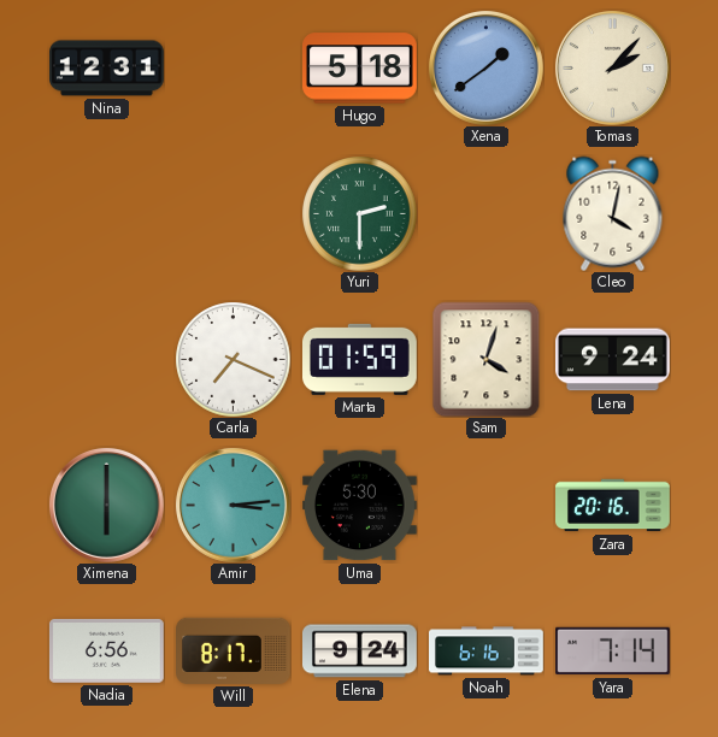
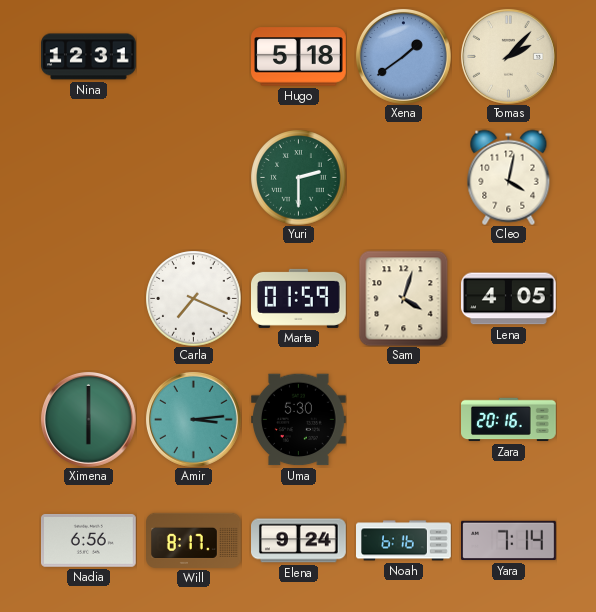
Lena: 9:24 -> 4:05 (509, 299)
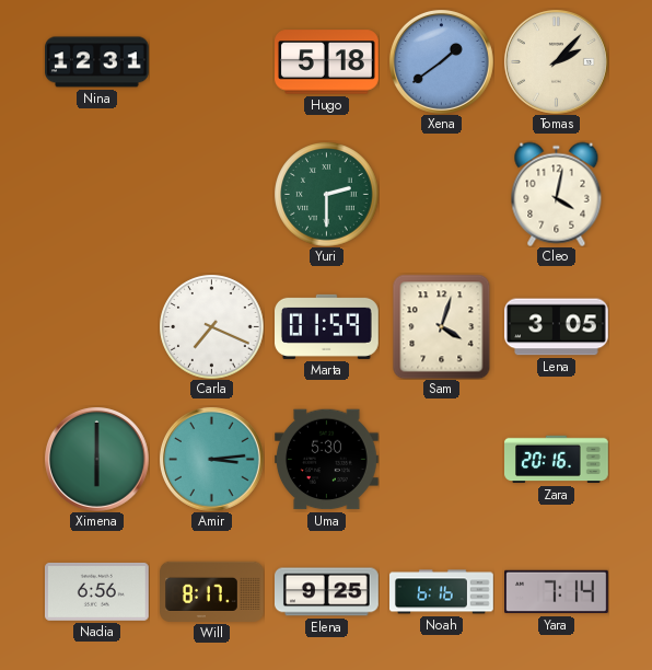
Lena: 4:05 -> 3:05 (557, 327)
Elena: 9:24 -> 9:25 (327, 592)
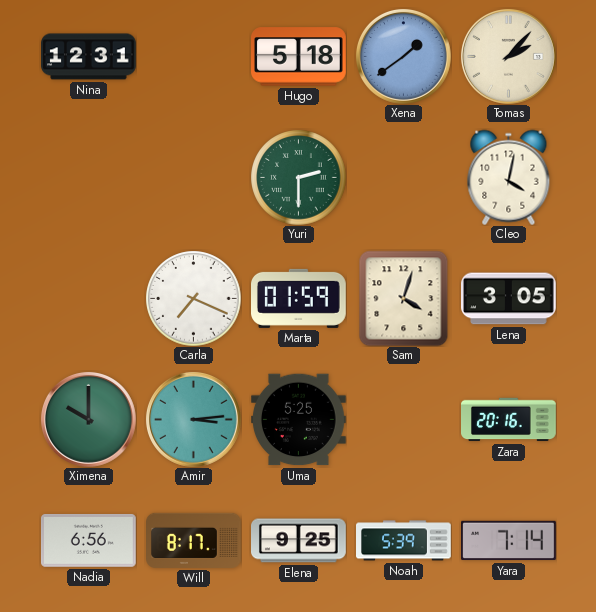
Ximena: 6:00 -> 10:00 (88, 419)
Uma: 5:30 -> 5:25 (299, 420)
Noah: 6:16 -> 5:39 (404, 541)
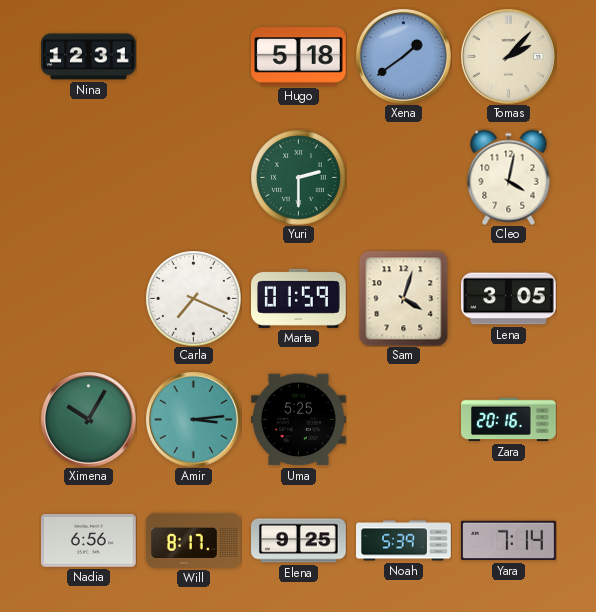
Ximena: 10:00 -> 10:05 (88, 419)
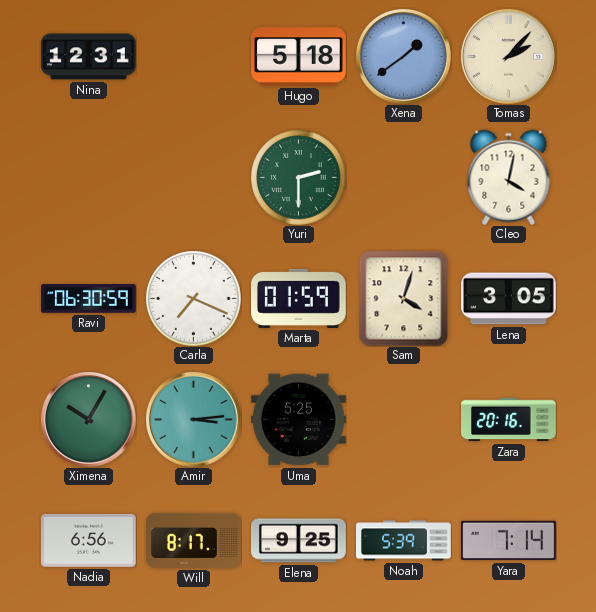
Ravi: none -> 06:30 (89, 299)
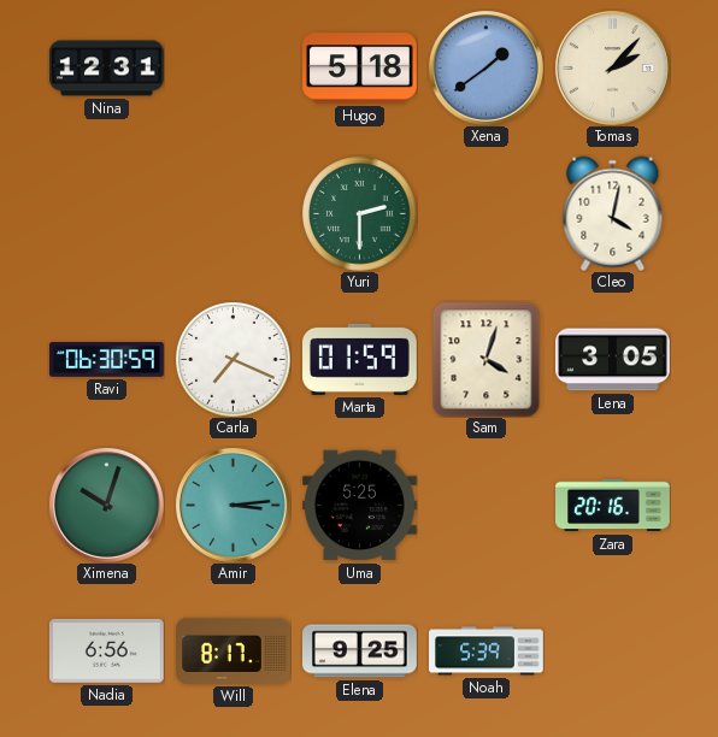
Ximena: 10:05 -> 10:03 (106, 505)
Yara: 7:14 -> none (509, 541)
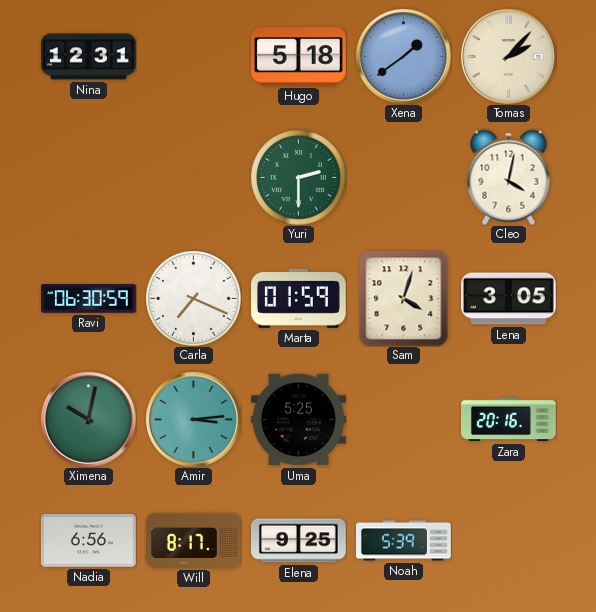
Ximena: 10:03 -> 10:02 (88, 419)
